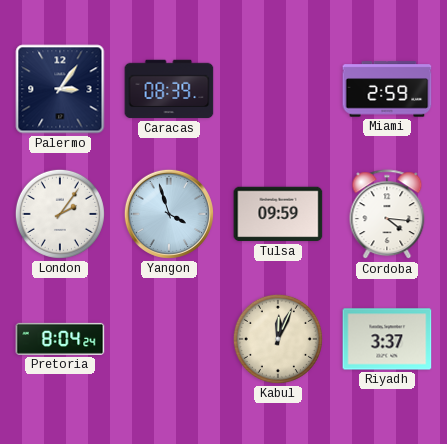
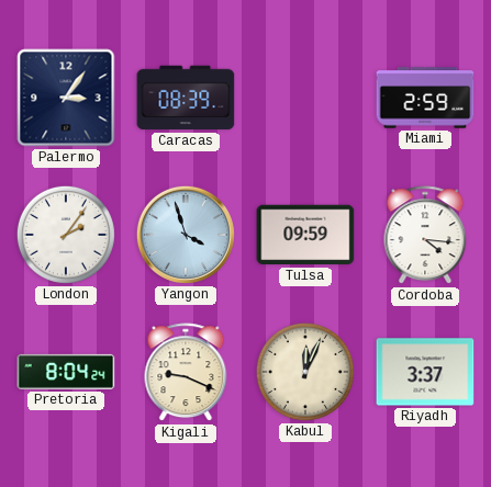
Kigali: none -> 9:19 (186, 373)
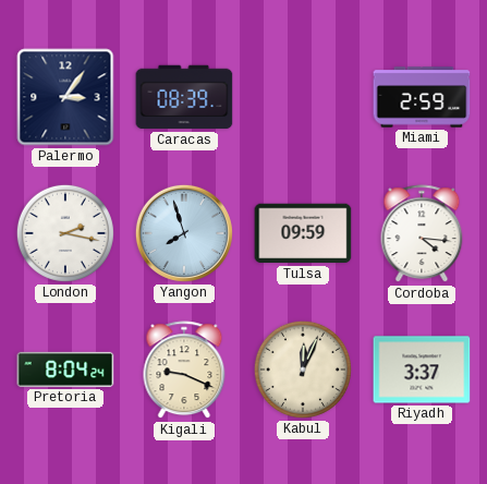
London: 2:06 -> 2:17 (65, 233)
Yangon: 3:57 -> 7:57 (184, 233)
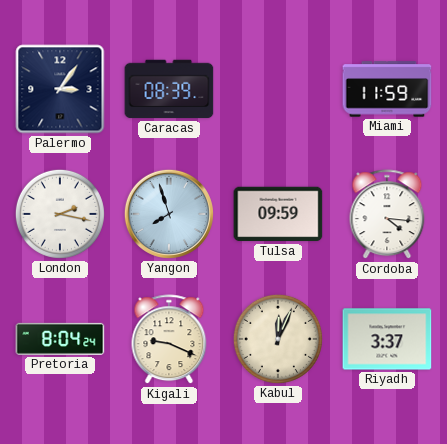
Miami: 2:59 -> 11:59 (387, 89)
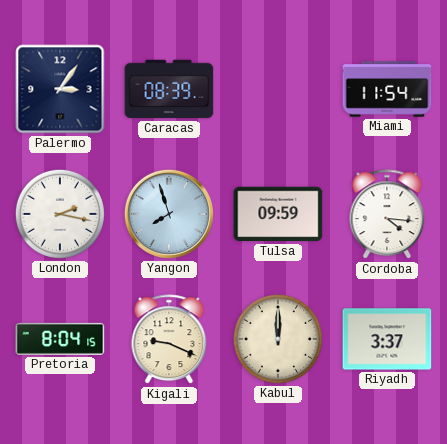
Miami: 11:59 -> 11:54 (387, 89)
Pretoria: 8:04:24 -> 8:04:15 (60, 339)
Kabul: 12:04 -> 12:00 (278, 339)
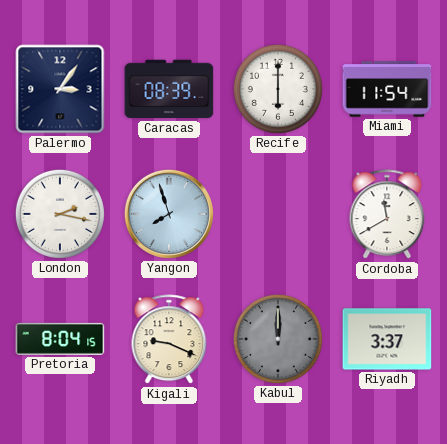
Recife: none -> 6:00 (278, 89)
Tulsa: 09:59 -> none (278, 214)
Cordoba: 4:16 -> 11:40 (387, 215)
Kabul dial: cream -> grey (278, 339)
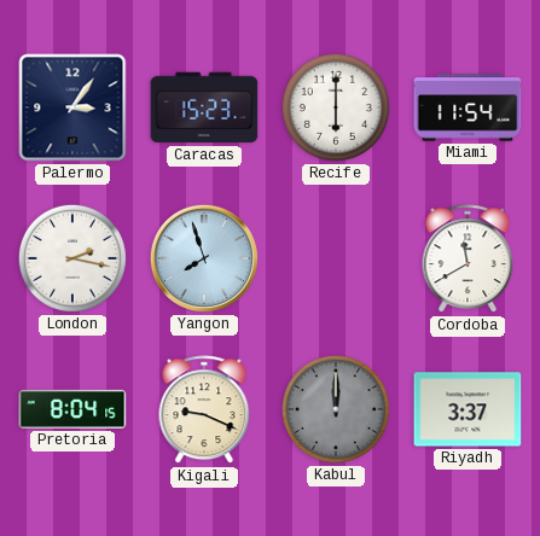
Caracas: 08:39 -> 15:23 (204, 107)
